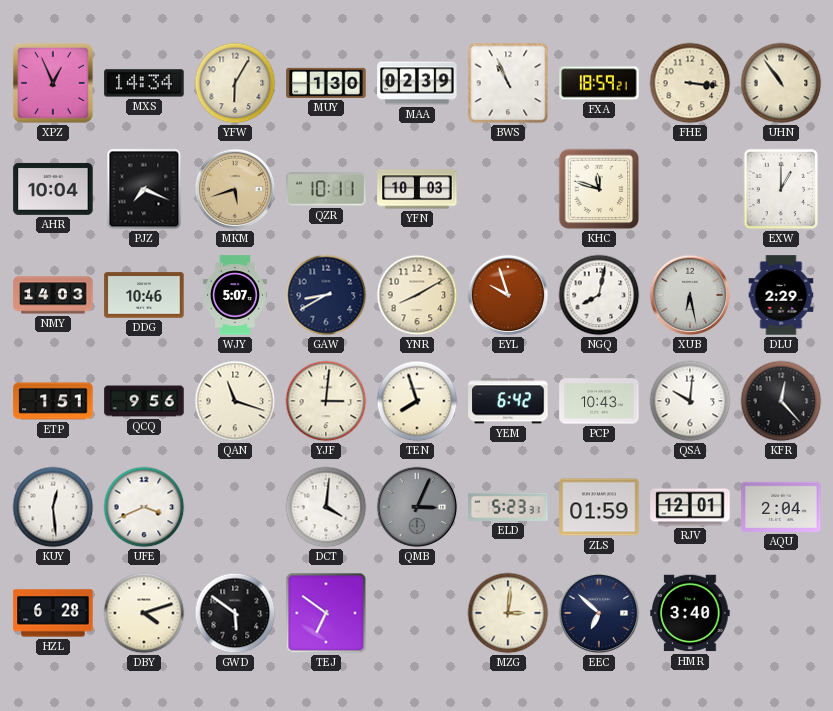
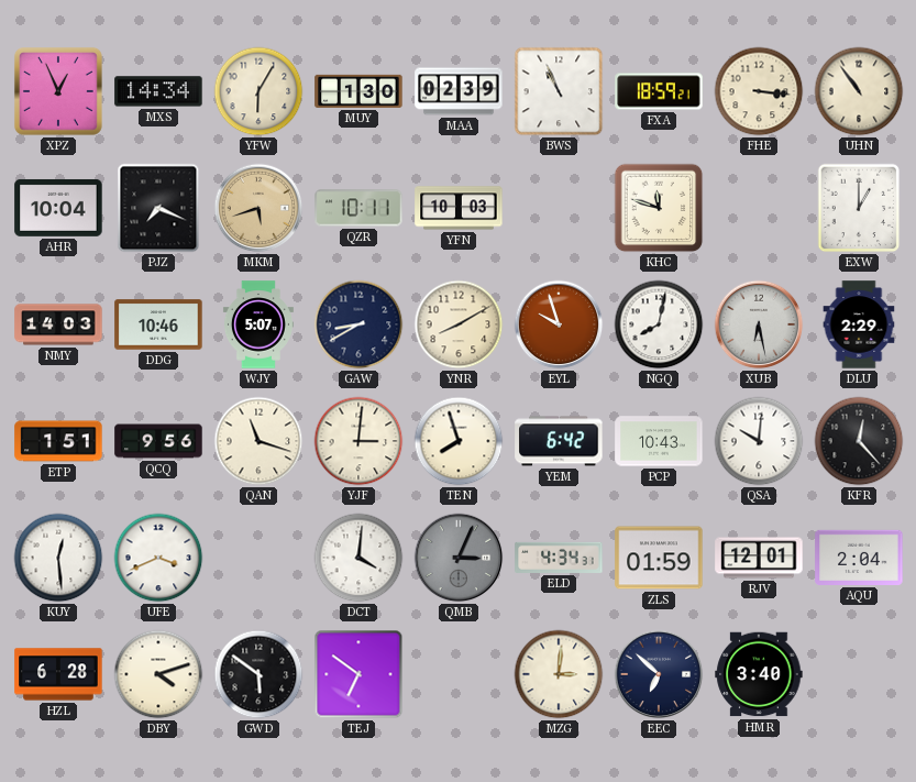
ELD: 5:23 -> 4:34 (559, 558)
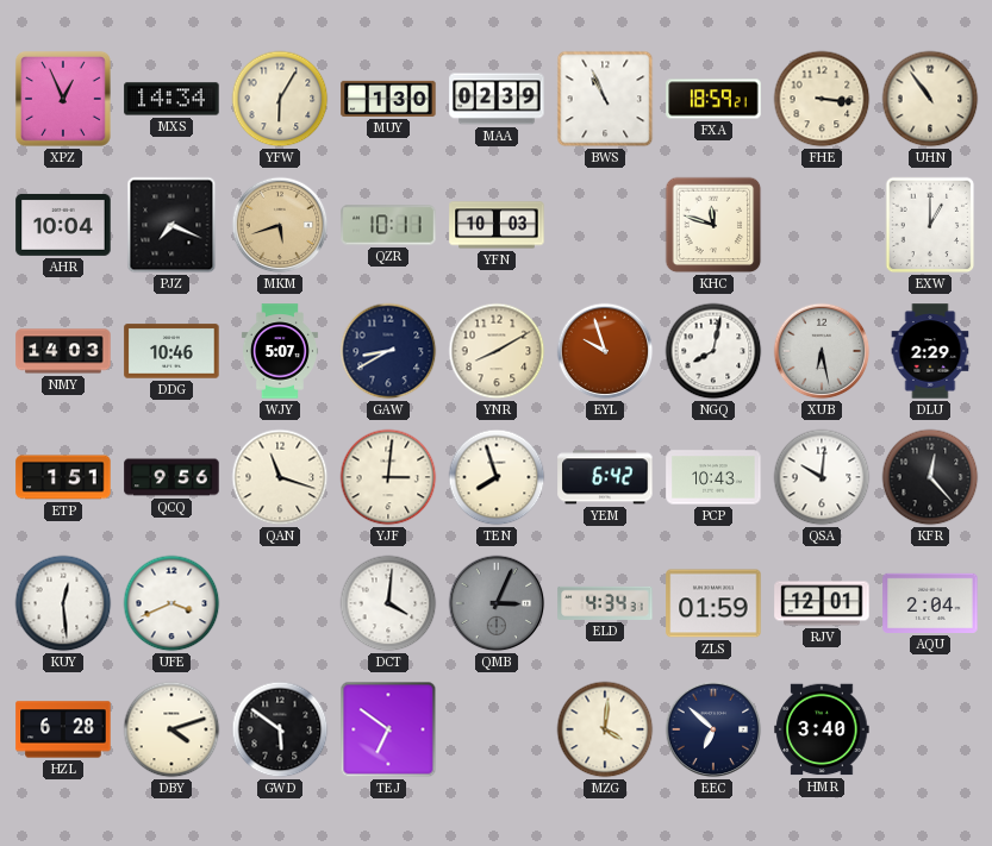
MZG: 3:01 -> 4:01 (605, 729)
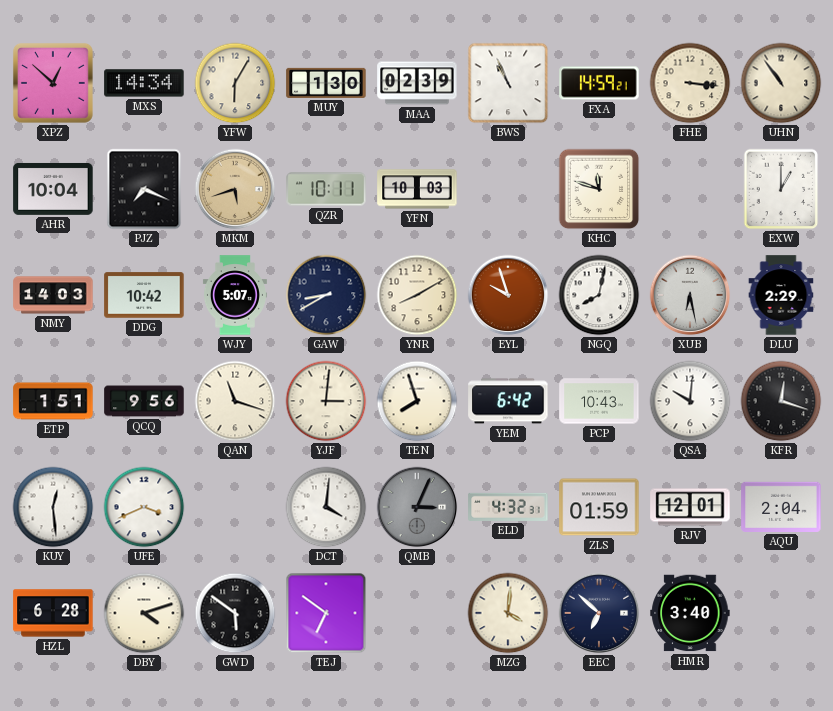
XPZ: 12:56 -> 12:52 (53, 83)
FXA: 18:59 -> 14:59 (599, 83)
DDG: 10:46 -> 10:42 (144, 295)
KFR: 12:23 -> 12:18 (781, 401)
ELD: 4:34 -> 4:32 (508, 507)
